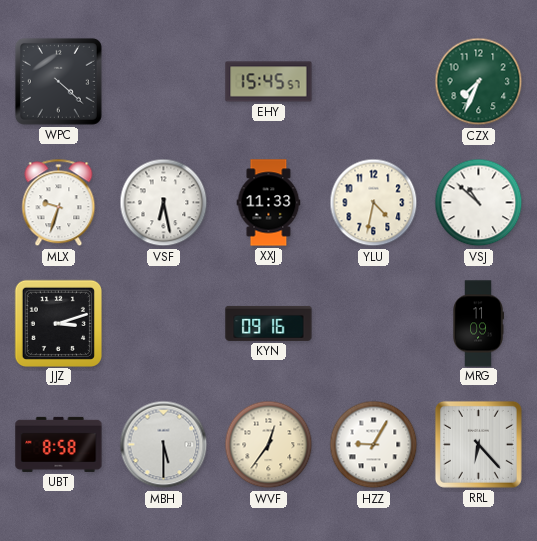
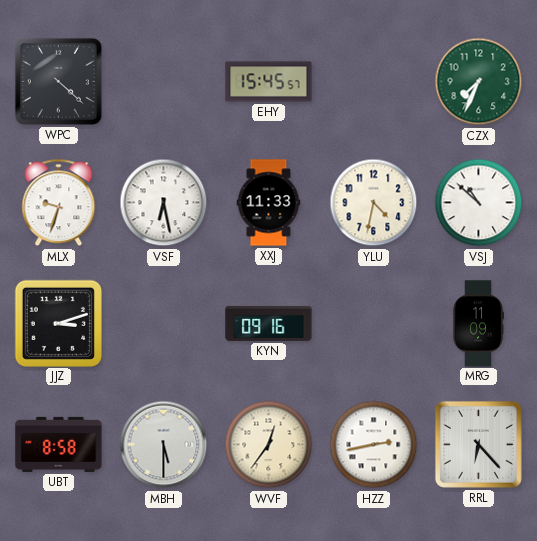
HZZ: 9:05 -> 2:43 (374, 445)
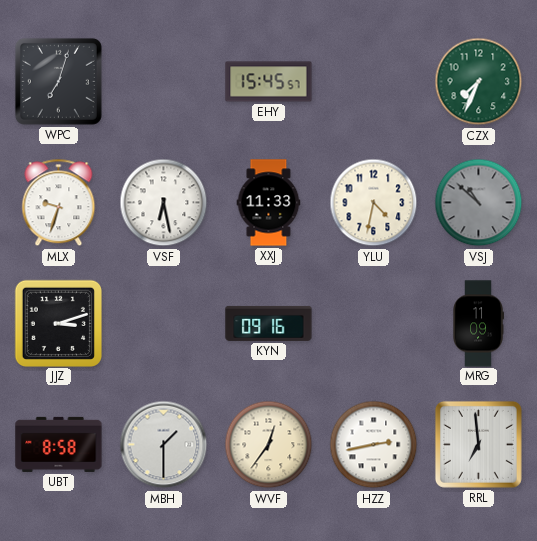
WPC: 4:22 -> 7:03 (58, 81)
VSJ dial: white -> grey (479, 203)
MBH: 5:30 -> 1:30 (164, 445)
RRL: 6:23 -> 6:59 (478, 444)
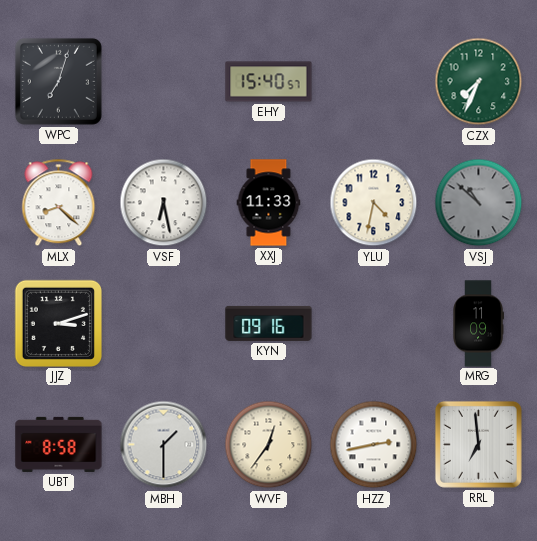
EHY: 15:45 -> 15:40 (269, 82)
MLX: 9:33 -> 8:22 (59, 203)
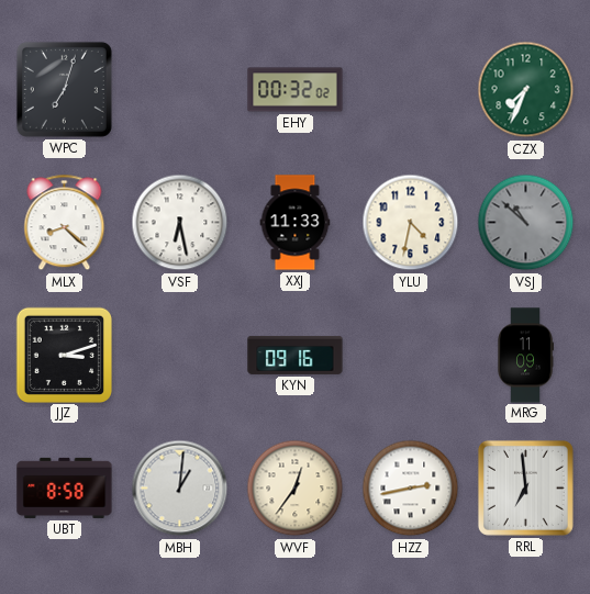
EHY: 15:40 -> 00:32 (296, 90)
MBH: 1:30 -> 1:01 (180, 489)
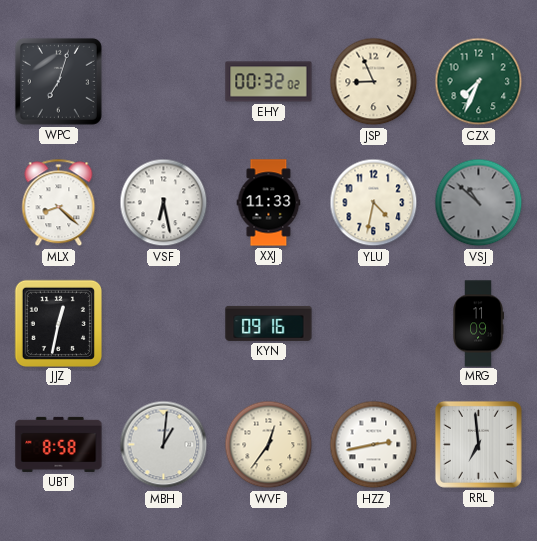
JSP: none -> 8:56 (374, 82)
JJZ: 3:12 -> 12:32 (58, 323)
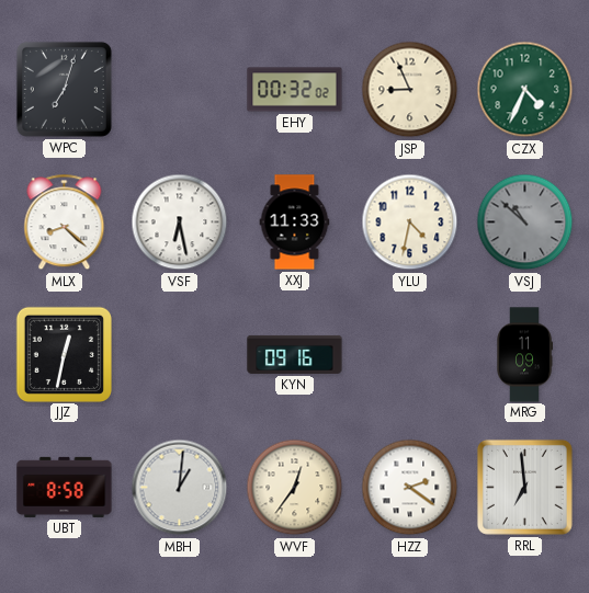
CZX: 7:34 -> 4:34 (525, 90)
HZZ: 2:43 -> 2:21 (410, 488)
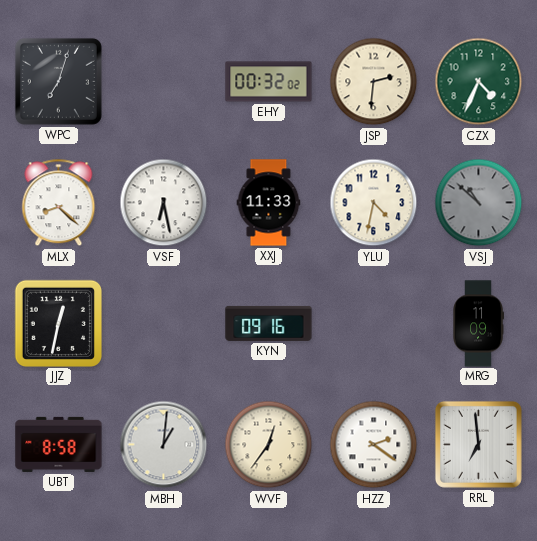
JSP: 8:56 -> 2:31 (374, 82)
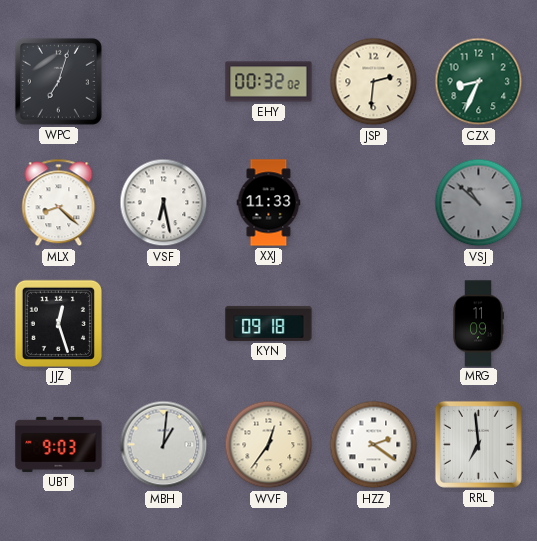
CZX: 4:34 -> 8:34 (479, 82)
YLU: 4:32 -> none (374, 203)
JJZ: 12:32 -> 12:27 (58, 323)
KYN: 09:16 -> 09:18 (269, 323)
UBT: 8:58 -> 9:03 (59, 444)
